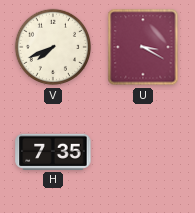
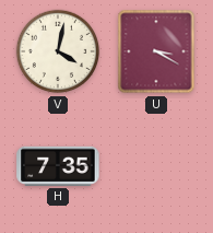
V: 7:41 -> 4:02 (58, 51)
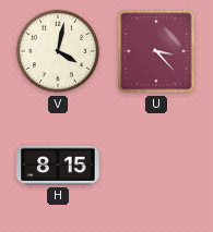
U: 3:20 -> 3:23 (156, 51)
H: 7:35 -> 8:15 (58, 166)
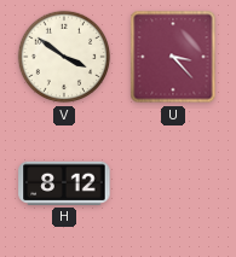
V: 4:02 -> 3:51 (64, 57)
H: 8:15 -> 8:12 (64, 183)
